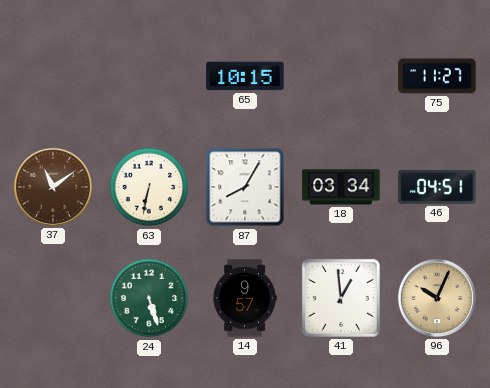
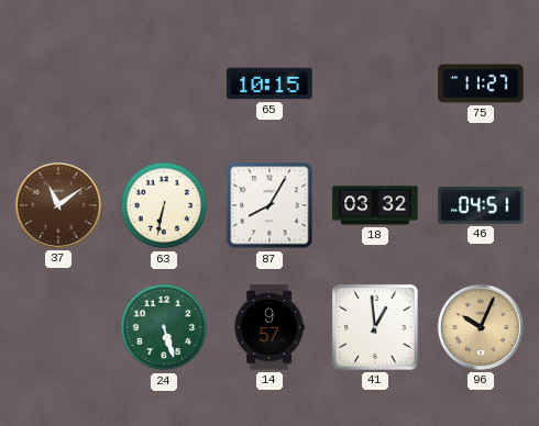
18: 03:34 -> 03:32 (375, 205)
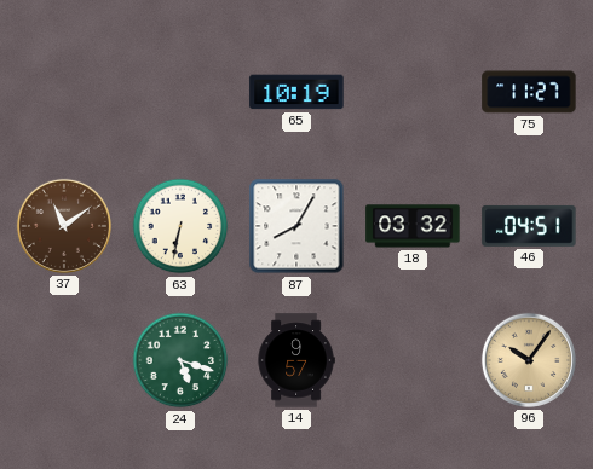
65: 10:15 -> 10:19 (296, 92)
24: 5:27 -> 5:18 (180, 360)
41: 12:59 -> none (375, 327)
96: 10:04 -> 10:06 (529, 360)
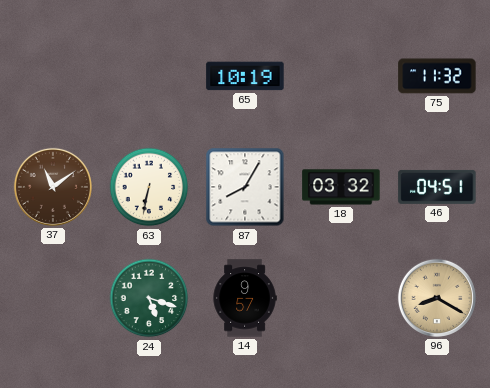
75: 11:27 -> 11:32 (437, 76)
96: 10:06 -> 8:20 (437, 298)
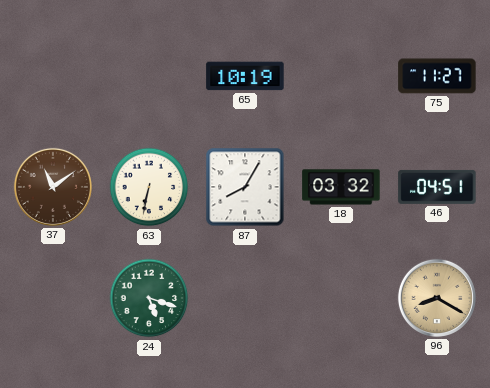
75: 11:32 -> 11:27 (437, 76)
14: 9:57 -> none (245, 298)
